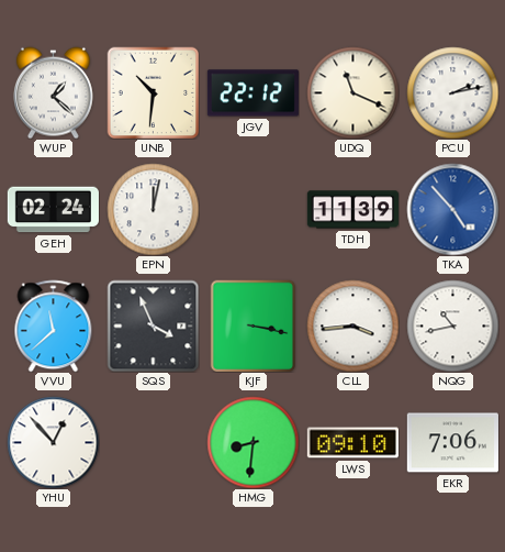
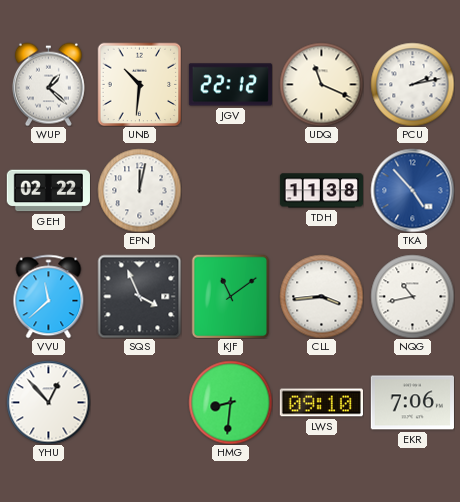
GEH: 02:24 -> 02:22 (48, 191)
TDH: 11:39 -> 11:38 (321, 191)
KJF: 3:17 -> 11:09 (231, 296)
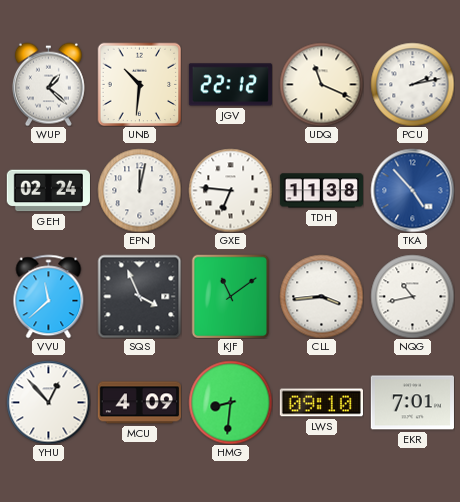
GEH: 02:22 -> 02:24 (48, 191)
GXE: none -> 6:46 (230, 190)
MCU: none -> 4:09 (139, 403)
EKR: 7:06 -> 7:01 (412, 403)
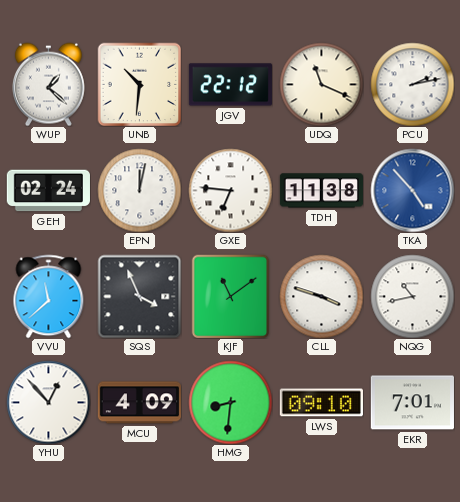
CLL: 3:44 -> 3:48 (321, 296)
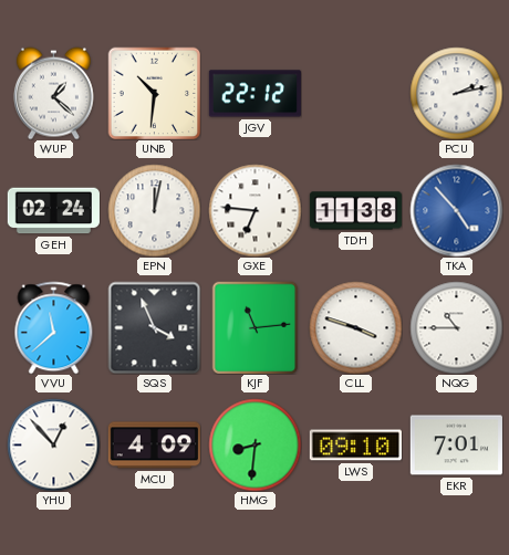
UDQ: 11:19 -> none (321, 84)
KJF: 11:09 -> 11:14 (256, 327)
NQG: 10:43 -> 10:45 (456, 327)
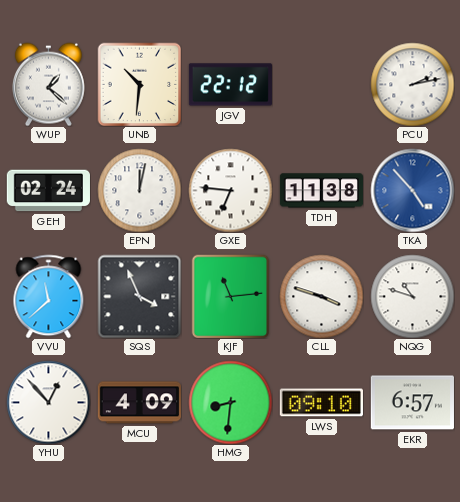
NQG: 10:45 -> 10:48 (412, 296)
EKR: 7:01 -> 6:57 (412, 403)
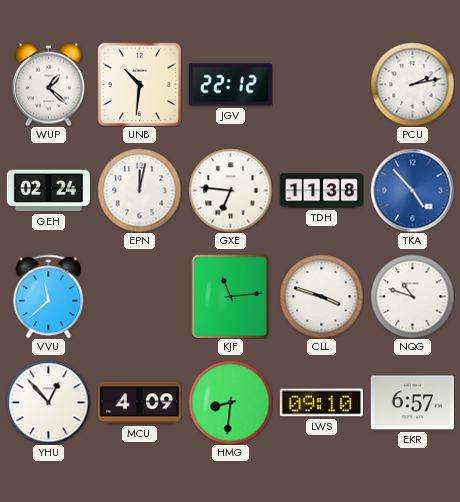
SQS: 3:56 -> none (139, 296)
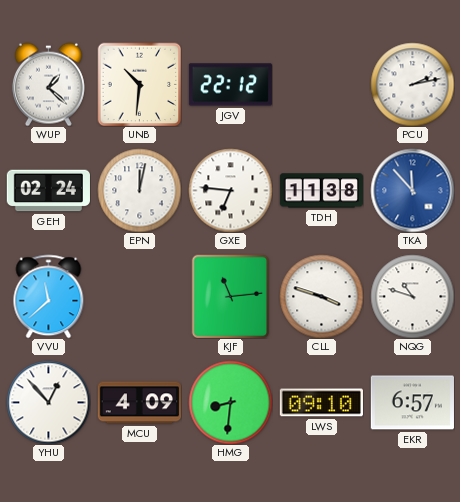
TKA: 4:53 -> 11:53 (412, 190)
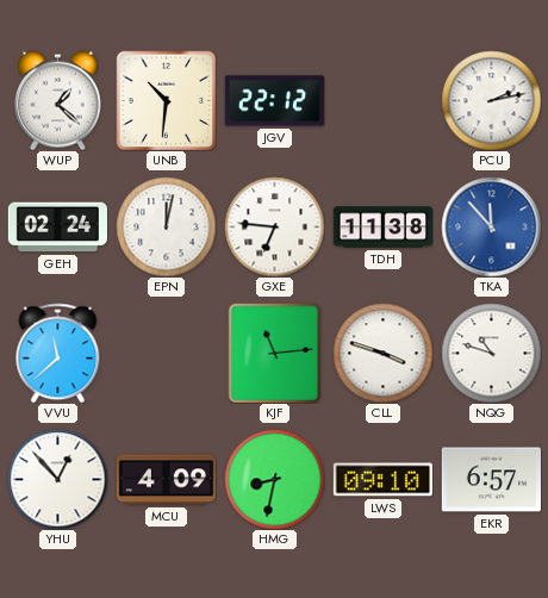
HMG: 8:31 -> 8:32 (274, 479)
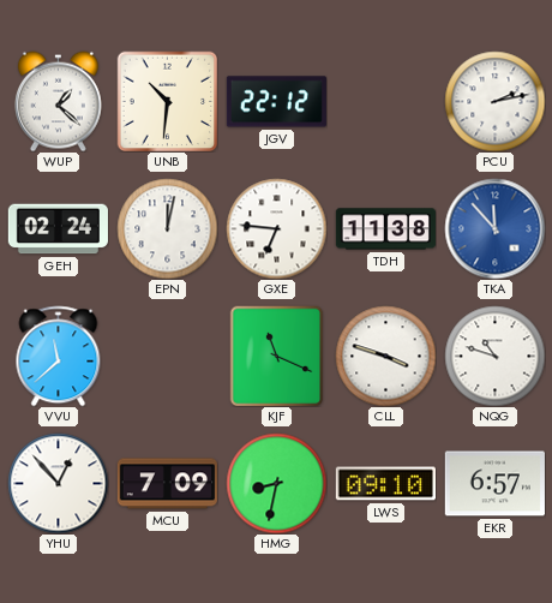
KJF: 11:14 -> 11:19 (277, 356)
MCU: 4:09 -> 7:09 (167, 484)
